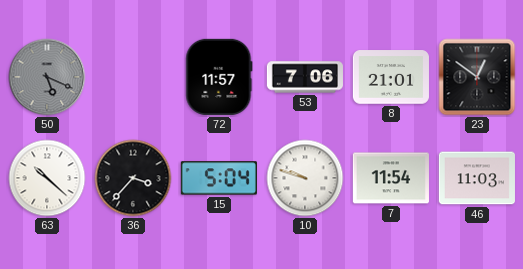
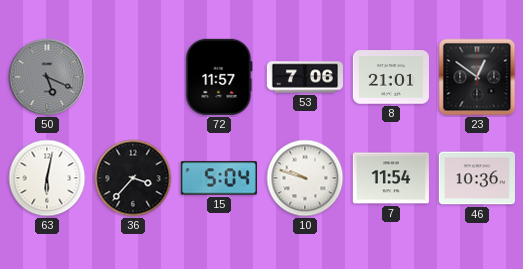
63: 10:22 -> 6:02 (47, 178)
46: 11:03 -> 10:36 (477, 178)
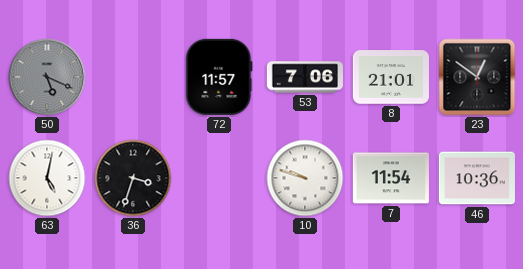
63: 6:02 -> 5:02 (47, 178)
36: 3:37 -> 3:33 (133, 178)
15: 5:04 -> none (219, 178)
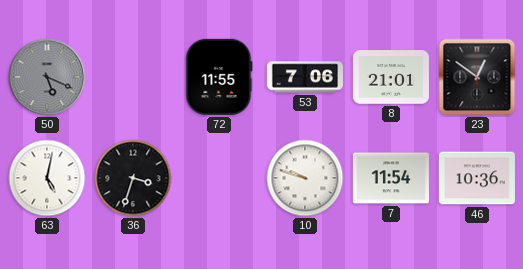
72: 11:57 -> 11:55 (219, 77)
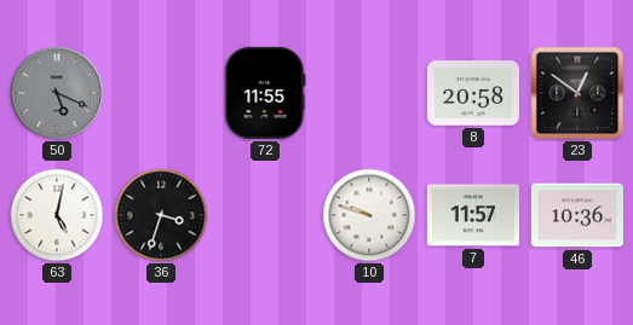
53: 7:06 -> none (305, 77)
8: 21:01 -> 20:58 (473, 93)
7: 11:54 -> 11:57 (473, 215)
